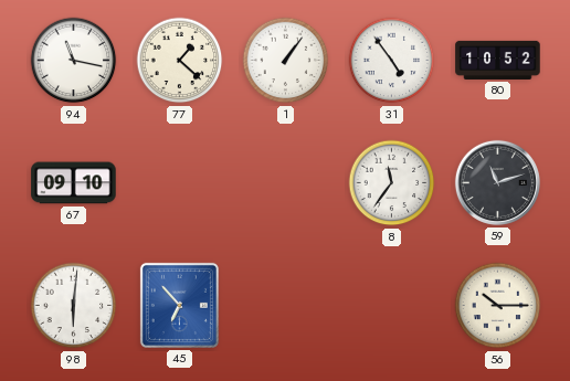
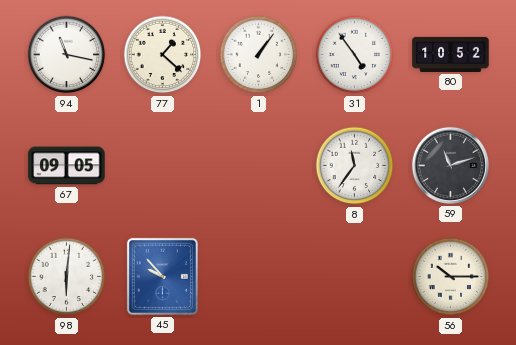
67: 09:10 -> 09:05 (67, 166)
45: 6:53 -> 9:53 (162, 276)
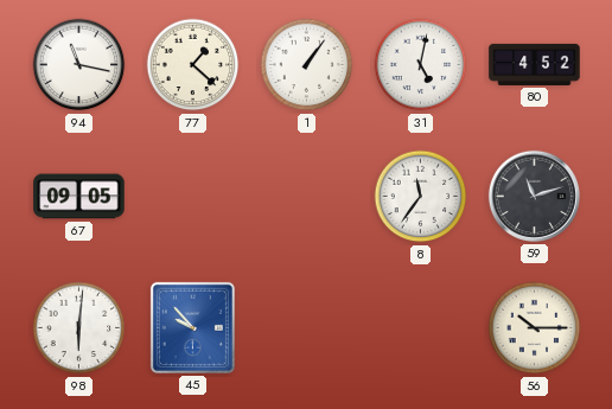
31: 4:54 -> 5:02 (421, 65)
80: 10:52 -> 4:52 (535, 64)
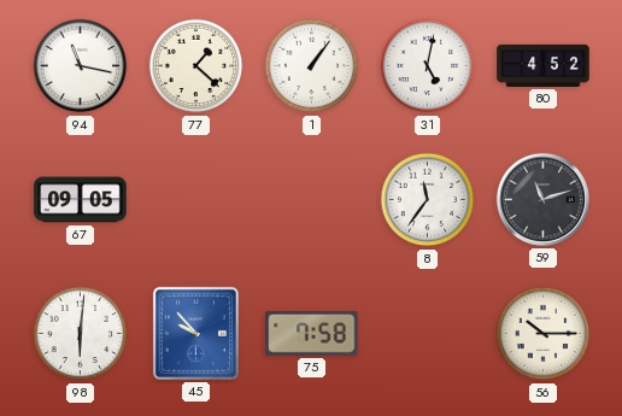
75: none -> 7:58 (312, 333)
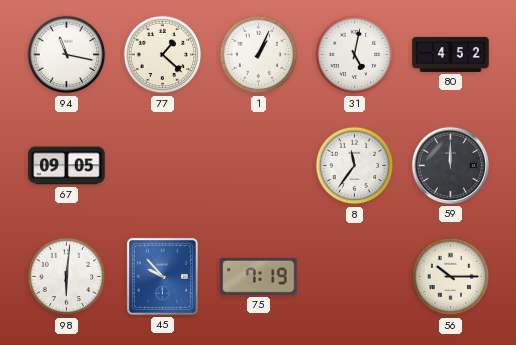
1: 1:06 -> 1:04 (259, 55)
59: 11:12 -> 12:00 (450, 165)
75: 7:58 -> 7:19 (259, 276)
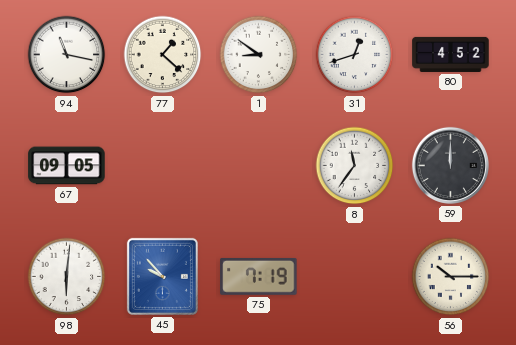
1: 1:04 -> 8:51 (259, 55)
31: 5:02 -> 12:42 (355, 55)
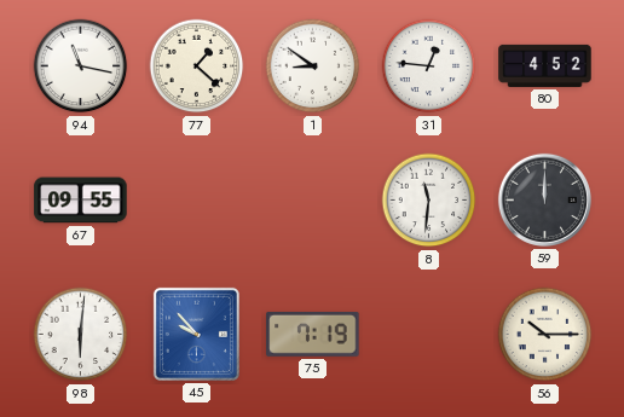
31: 12:42 -> 12:46 (429, 66)
67: 09:05 -> 09:55 (81, 201)
8: 11:36 -> 11:31 (429, 201)
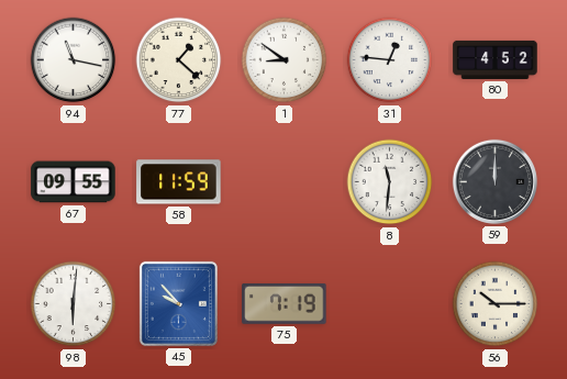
58: none -> 11:59 (179, 182)
